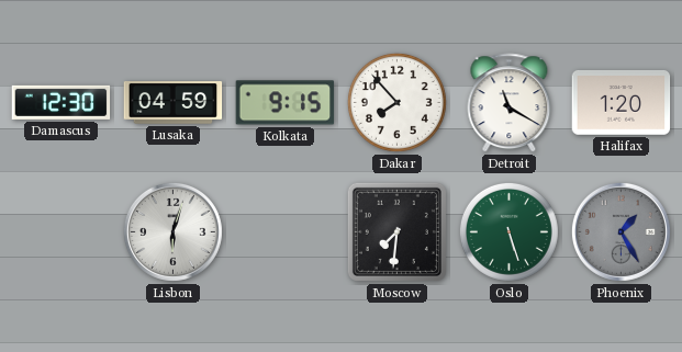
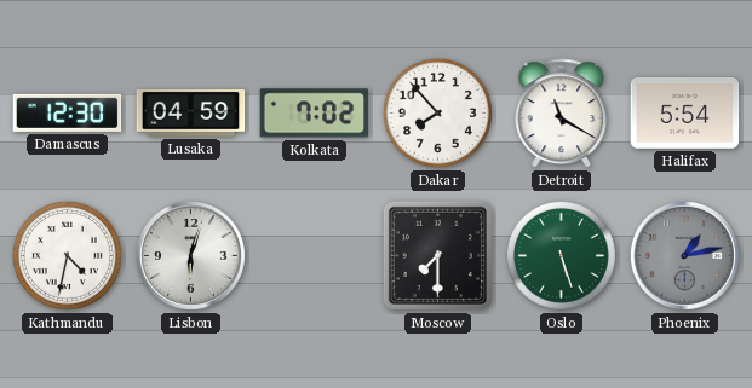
Kolkata: 9:15 -> 7:02 (315, 114)
Halifax: 1:20 -> 5:54 (685, 114)
Kathmandu: none -> 4:32 (67, 255)
Moscow: 7:31 -> 7:30 (437, 255)
Phoenix: 1:25 -> 1:13 (684, 255)
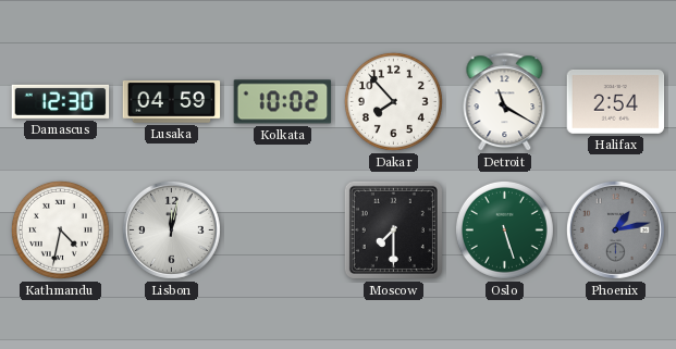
Kolkata: 7:02 -> 10:02 (283, 102)
Halifax: 5:54 -> 2:54 (616, 102)
Lisbon: 6:03 -> 12:02 (171, 229)
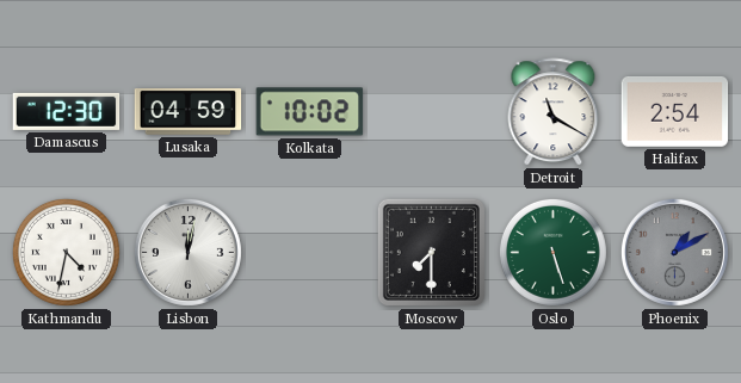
Dakar: 7:53 -> none (393, 101)
Phoenix: 1:13 -> 1:10 (674, 252)
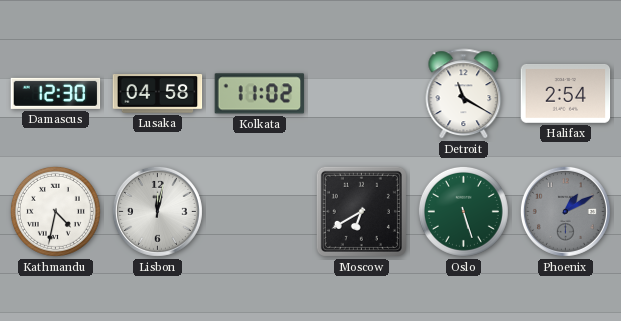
Lusaka: 04:59 -> 04:58 (158, 94)
Kolkata: 10:02 -> 11:02 (260, 94)
Moscow: 7:30 -> 6:40 (361, 211)
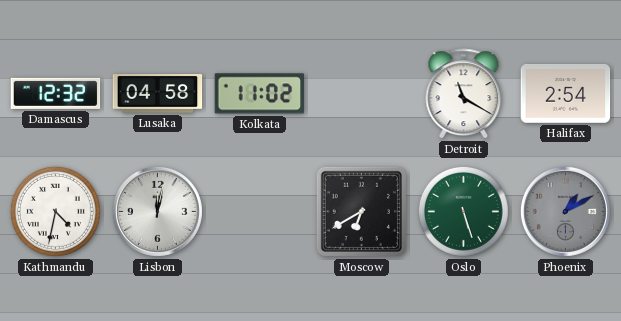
Damascus: 12:30 -> 12:32 (56, 93)
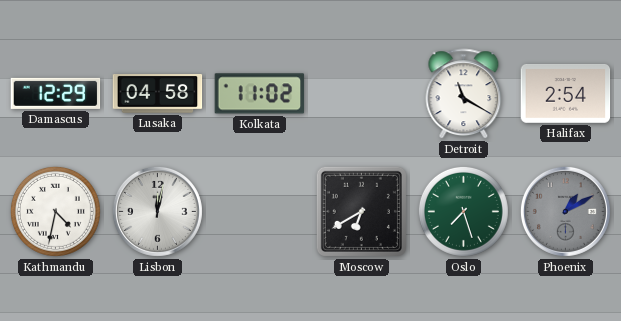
Damascus: 12:32 -> 12:29 (56, 93)
Oslo: 5:27 -> 7:27 (463, 211)
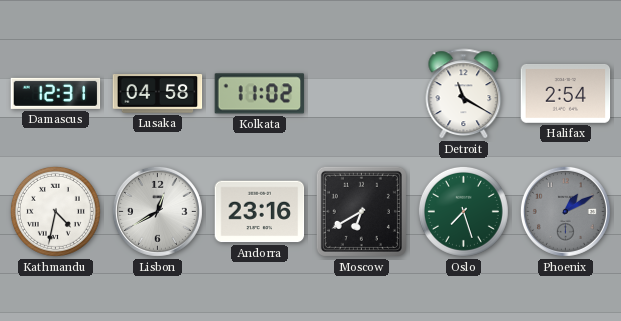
Damascus: 12:29 -> 12:31 (56, 93)
Lisbon: 12:02 -> 12:40 (157, 211)
Andorra: none -> 23:16 (260, 212)
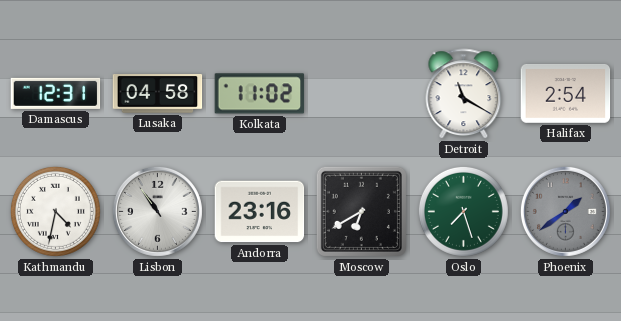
Lisbon: 12:40 -> 10:54 (157, 211)
Phoenix: 1:10 -> 1:39 (565, 211)
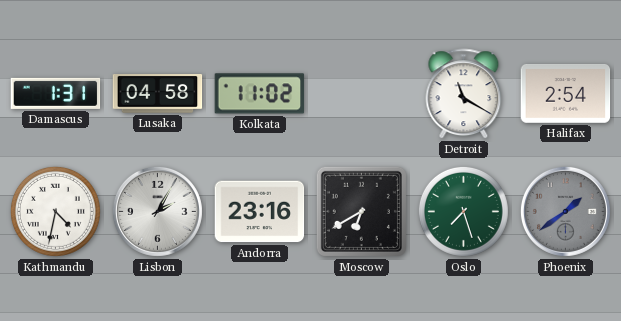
Damascus: 12:31 -> 1:31 (56, 93)
Lisbon: 10:54 -> 2:05 (157, 211)
